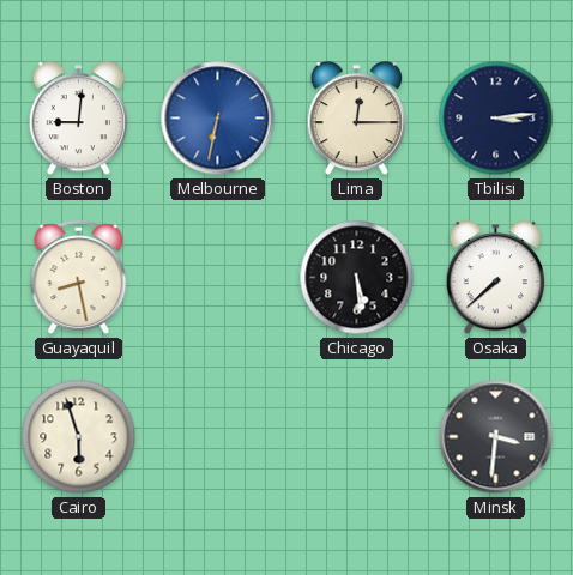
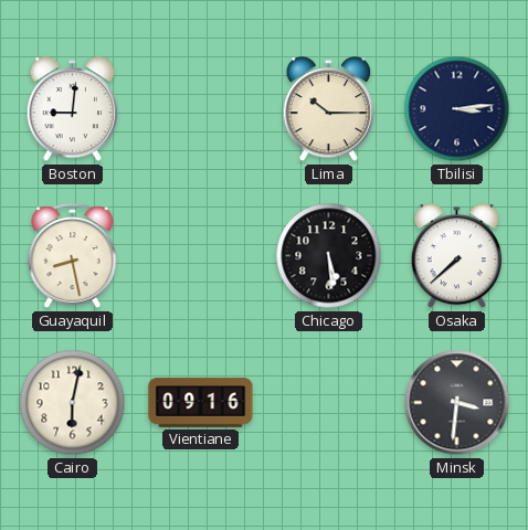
Melbourne: 6:32 -> none (218, 119)
Lima: 12:15 -> 10:15 (328, 110)
Cairo: 5:57 -> 6:02 (73, 403)
Vientiane: none -> 09:16 (201, 403)
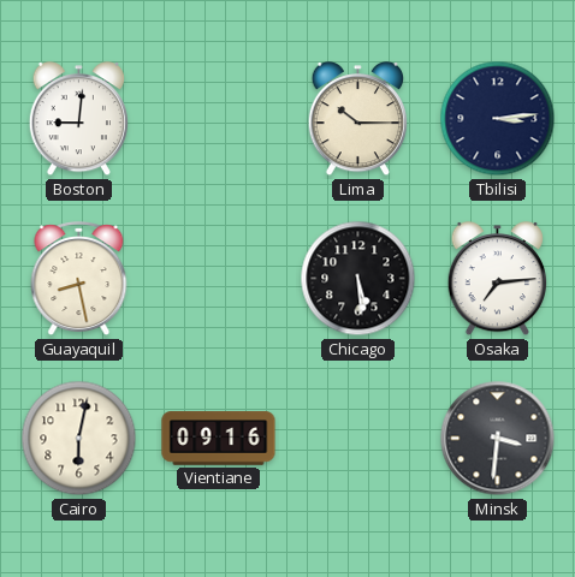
Osaka: 7:38 -> 7:14 (497, 280)
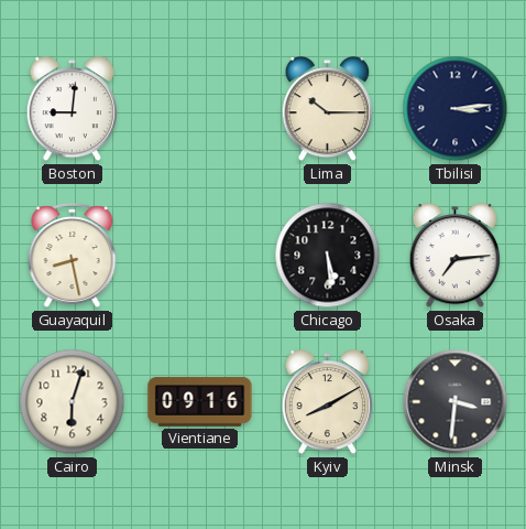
Cairo: 6:02 -> 6:03 (73, 402)
Kyiv: none -> 8:10 (327, 403)
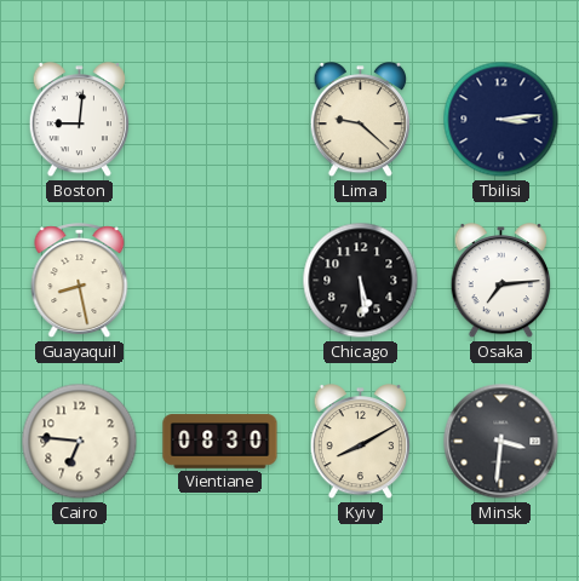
Lima: 10:15 -> 9:22 (360, 121)
Cairo: 6:03 -> 6:46 (80, 442)
Vientiane: 09:16 -> 08:30 (220, 442)
